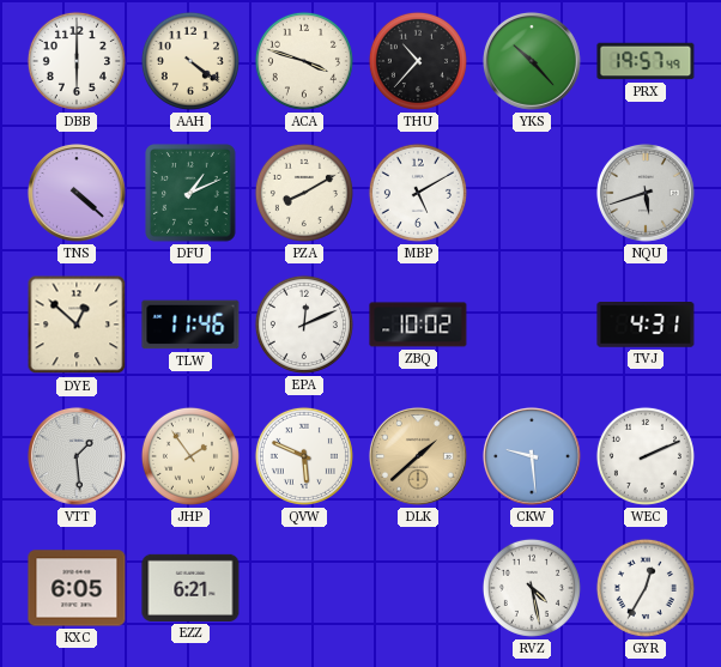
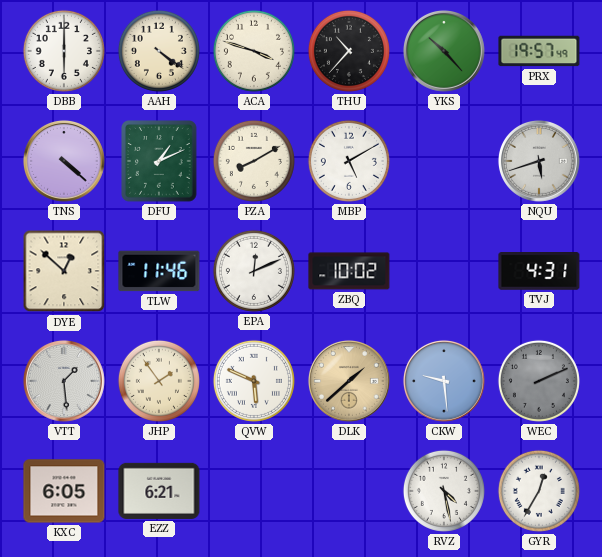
WEC dial: white -> grey (539, 381)
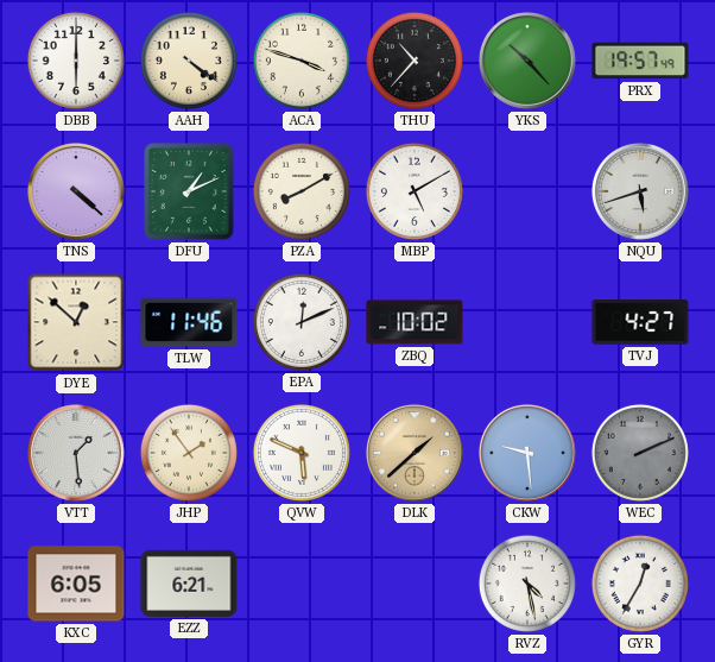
TVJ: 4:31 -> 4:27 (640, 323)
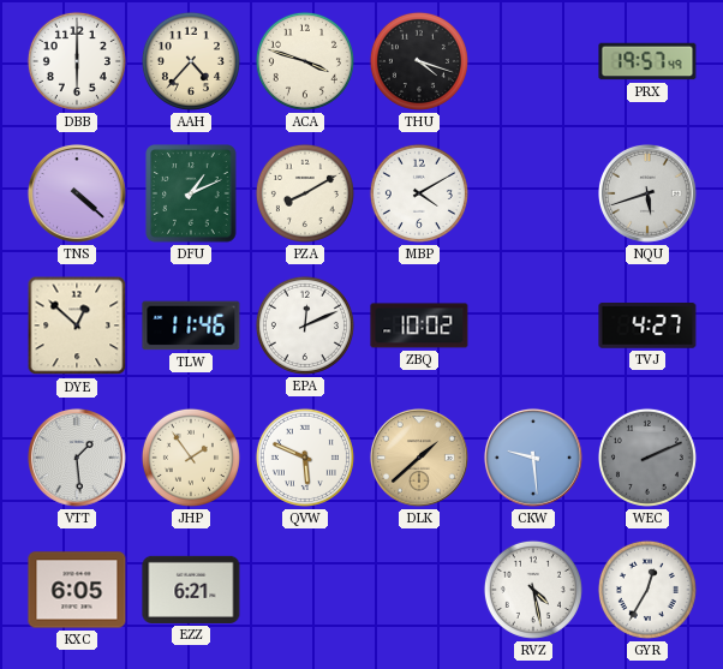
AAH: 4:21 -> 4:37 (191, 61)
THU: 10:37 -> 4:18 (419, 61)
YKS: 10:23 -> none (527, 61)
MBP: 5:10 -> 4:10 (419, 193)
